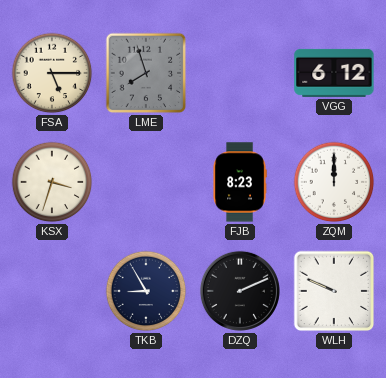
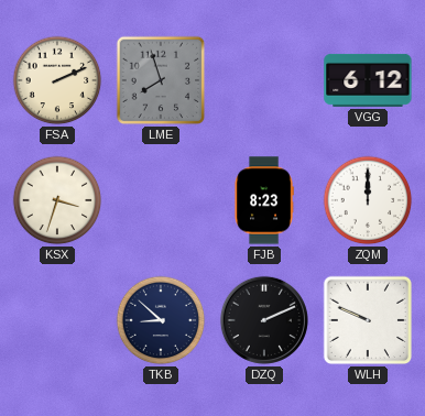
FSA: 5:15 -> 2:11 (57, 80)
TKB: 8:55 -> 8:52 (161, 320)
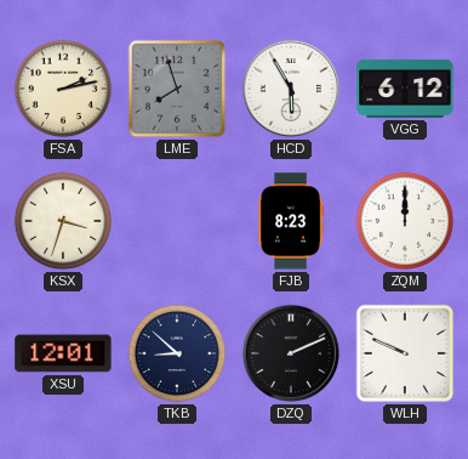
FSA: 2:11 -> 2:13 (63, 89)
HCD: none -> 5:55 (291, 89)
XSU: none -> 12:01 (63, 353)
